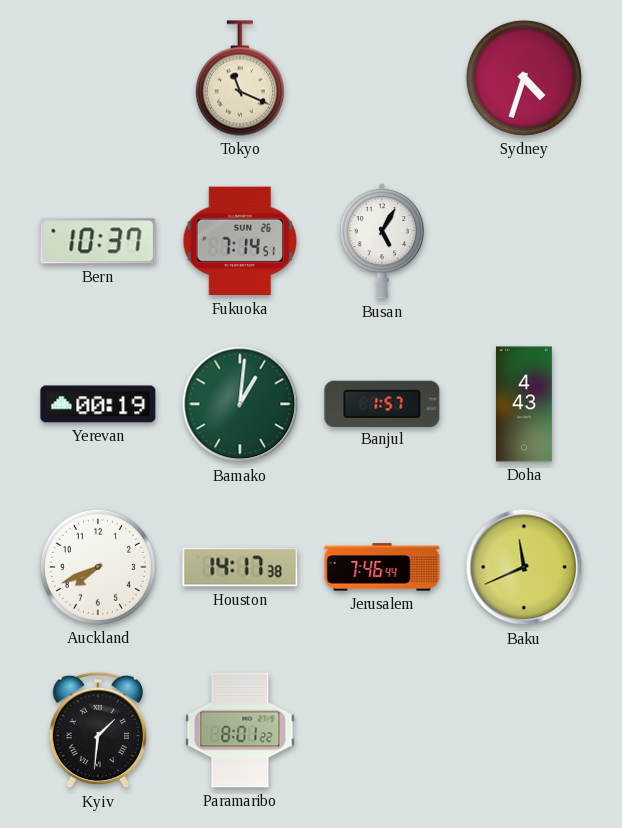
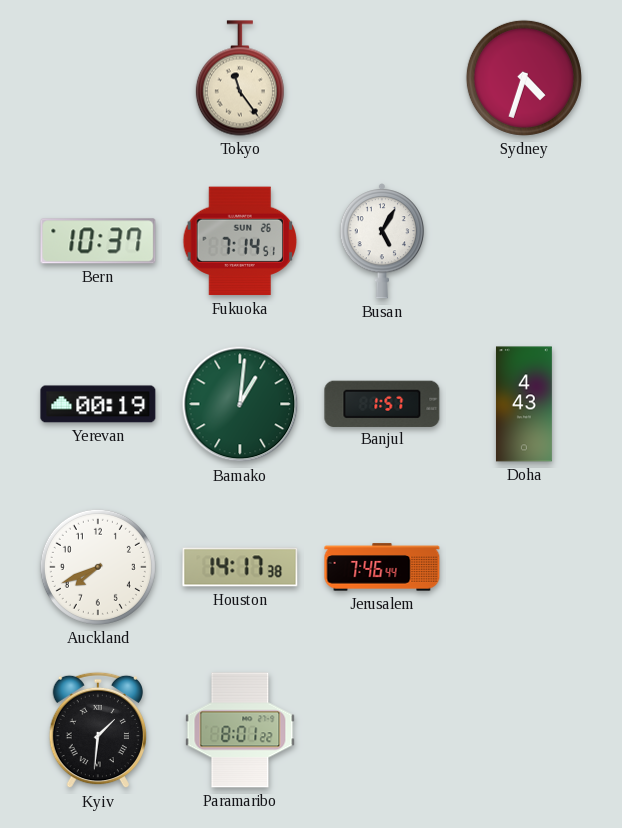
Tokyo: 11:19 -> 11:24 (240, 78)
Baku: 11:41 -> none (524, 567)
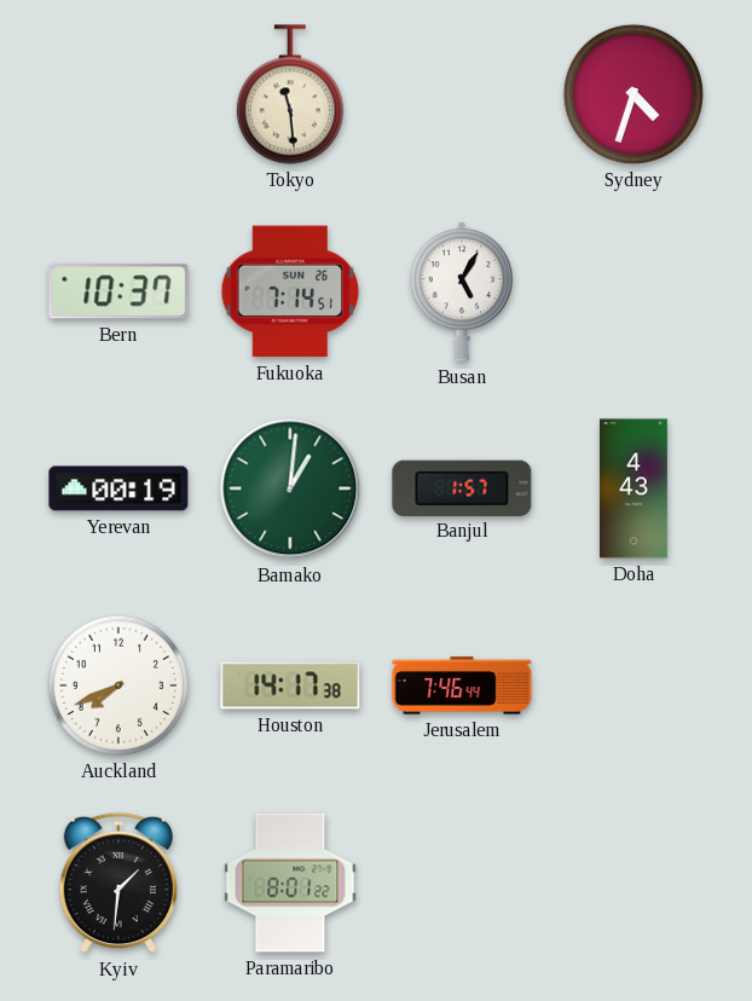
Tokyo: 11:24 -> 11:29 (290, 94)
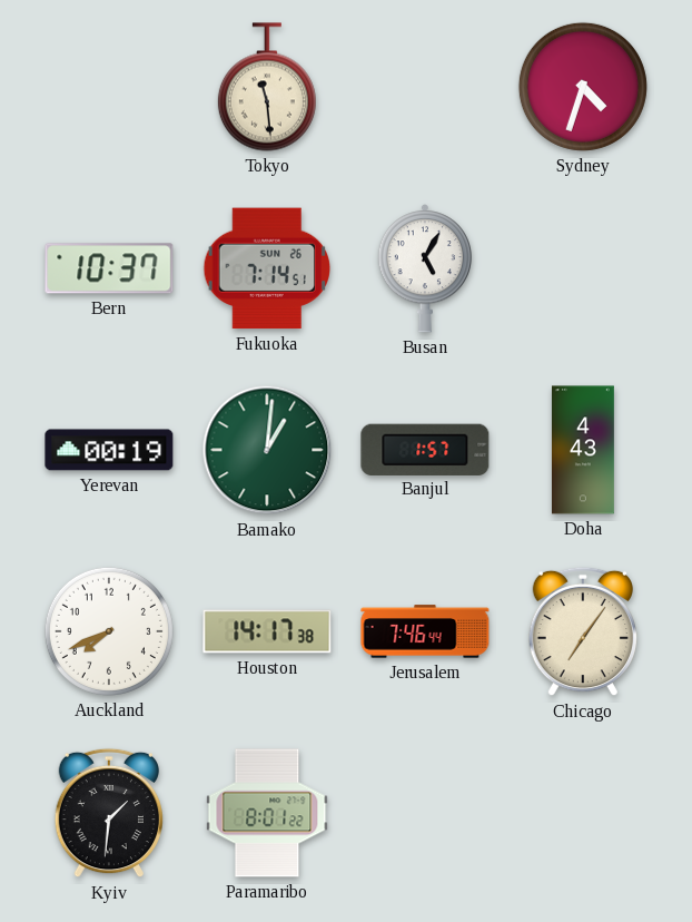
Chicago: none -> 7:06 (582, 631)
